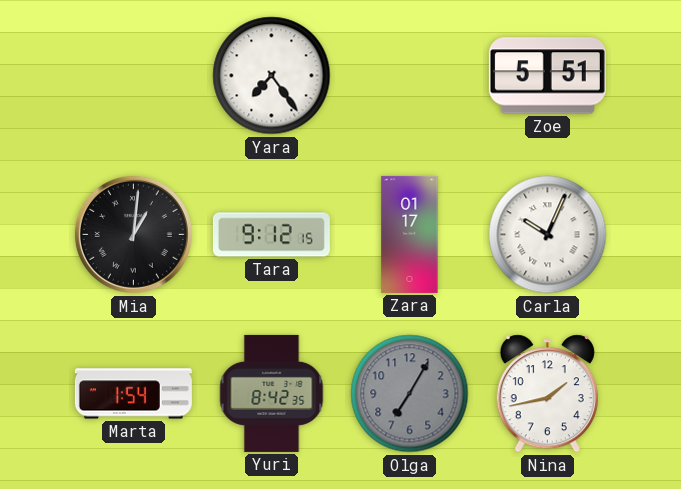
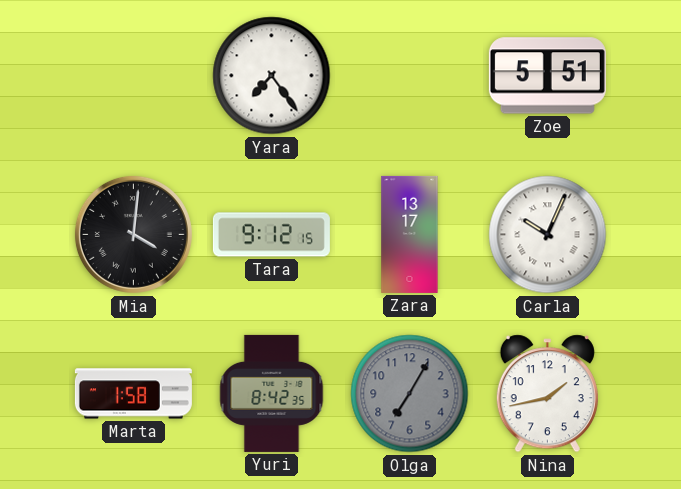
Mia: 1:01 -> 4:01 (133, 234)
Zara: 01:17 -> 13:17 (410, 234)
Marta: 1:54 -> 1:58 (133, 394)
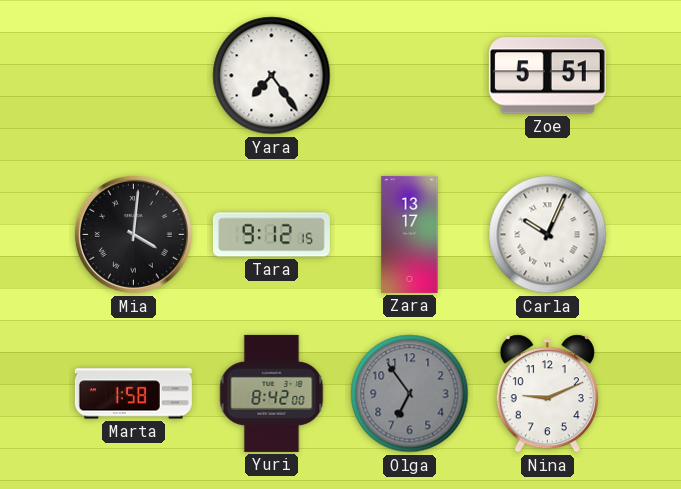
Yuri: 8:42:35 -> 8:42:00 (272, 393)
Olga: 7:05 -> 6:54 (410, 394)
Nina: 1:43 -> 9:11 (547, 394)
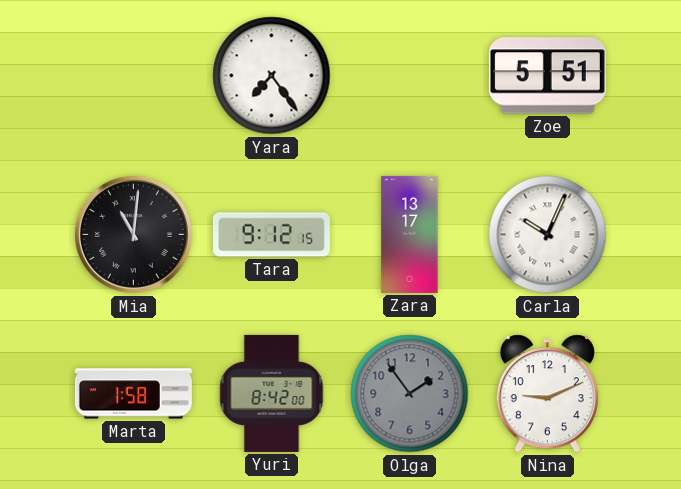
Mia: 4:01 -> 11:01 (133, 234)
Olga: 6:54 -> 1:54 (410, 394)
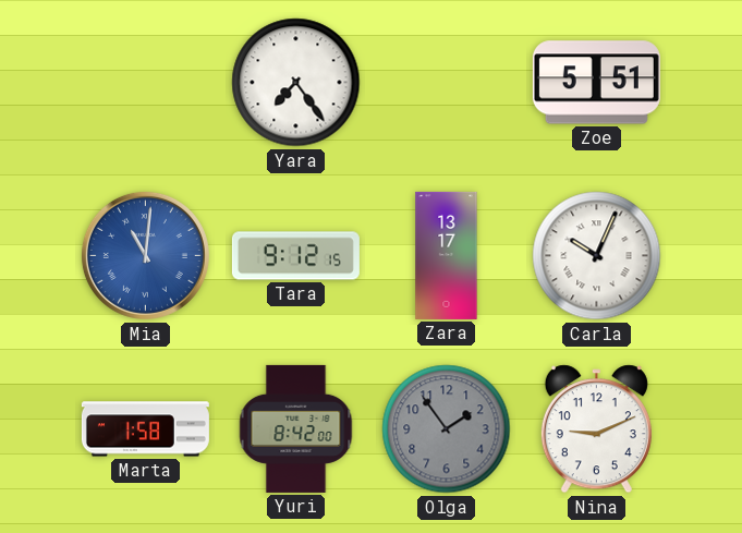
Mia dial: black -> blue (145, 255)
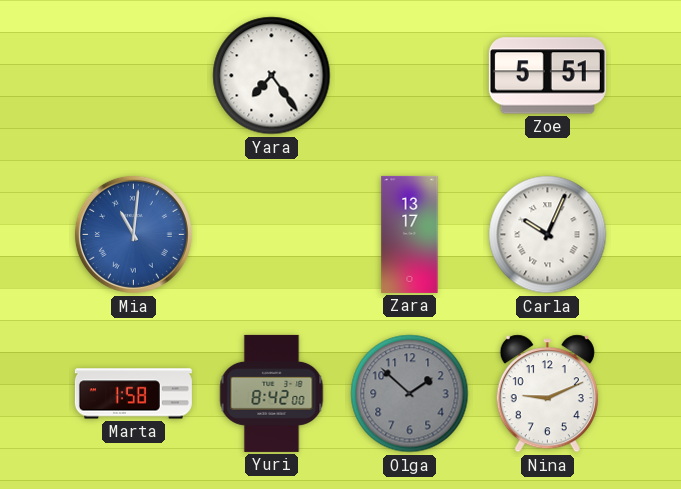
Tara: 9:12 -> none (295, 256)
Olga: 1:54 -> 1:52 (410, 394)
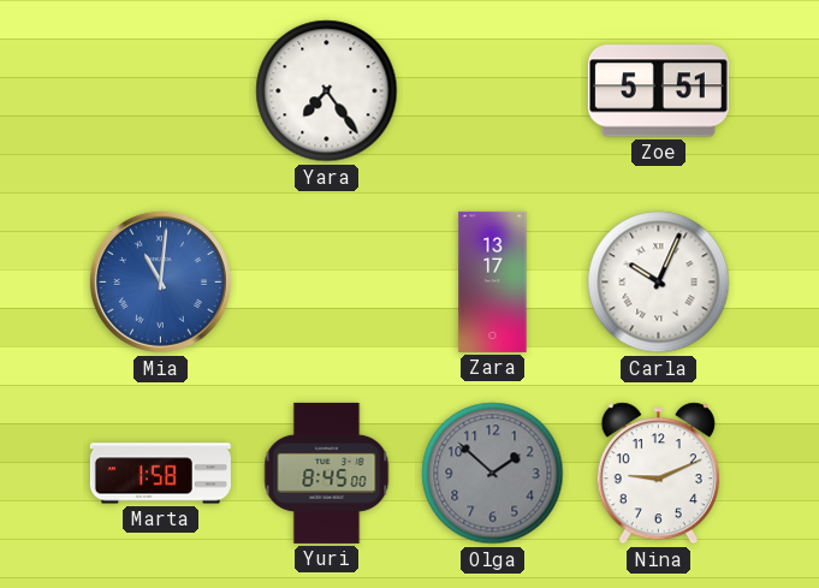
Yuri: 8:42 -> 8:45 (327, 473)
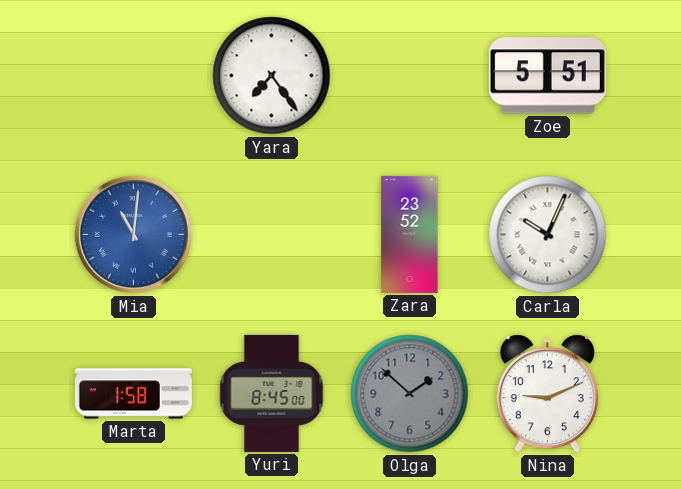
Zara: 13:17 -> 23:52 (410, 234)
